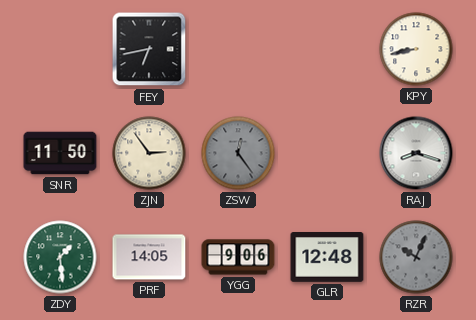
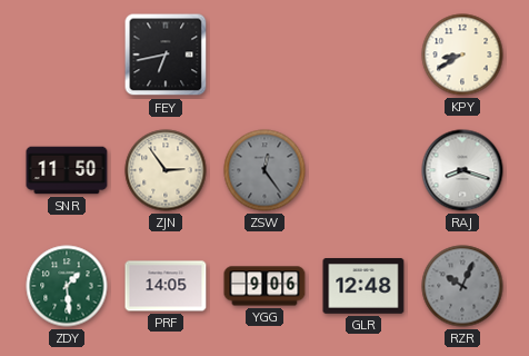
KPY: 8:43 -> 8:40 (462, 55)
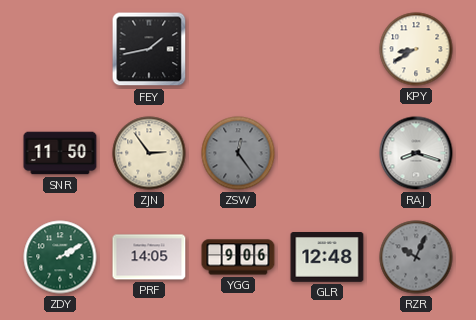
FEY: 6:43 -> 1:43 (149, 49)
ZDY: 1:29 -> 2:10 (60, 257)
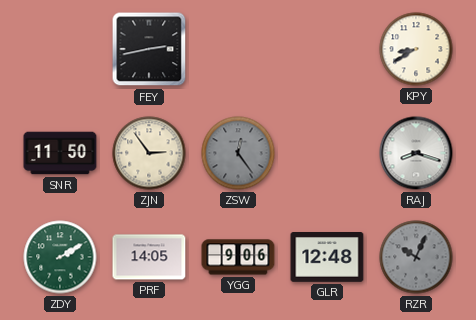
FEY: 1:43 -> 2:43 (149, 49)
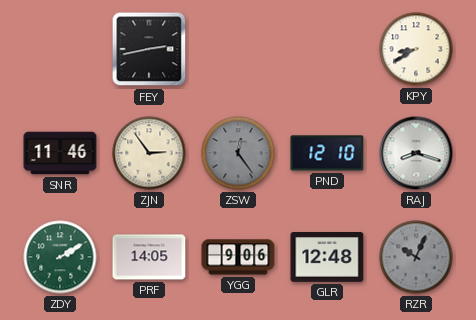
SNR: 11:50 -> 11:46 (60, 153)
PND: none -> 12:10 (327, 153)
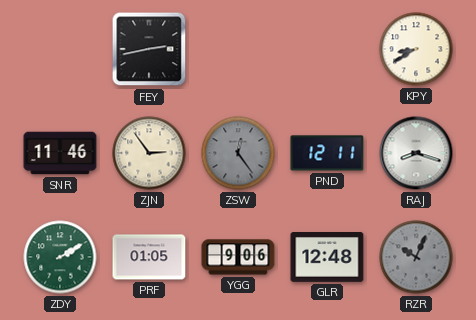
PND: 12:10 -> 12:11 (327, 153)
PRF: 14:05 -> 01:05 (149, 257)
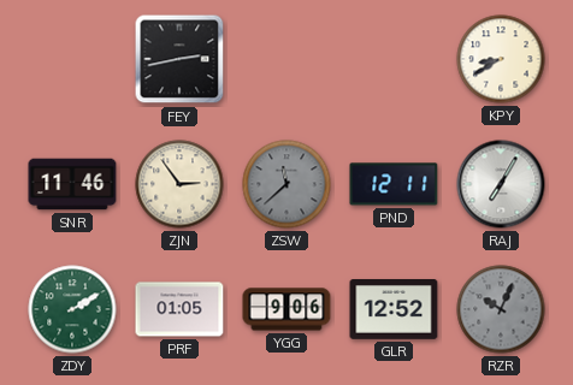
ZSW: 12:24 -> 11:38 (286, 184)
RAJ: 8:18 -> 7:05 (501, 184)
GLR: 12:48 -> 12:52 (394, 310)
